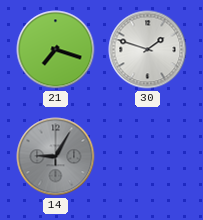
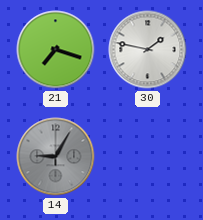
30: 1:48 -> 1:47 (148, 50)
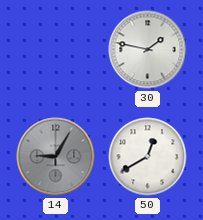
21: 7:18 -> none (56, 50)
50: none -> 12:40 (148, 157)
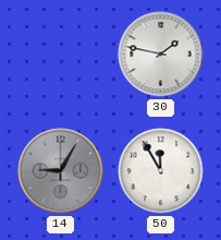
50: 12:40 -> 11:55 (161, 171)
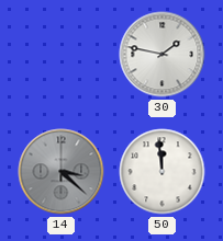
14: 9:05 -> 3:22 (62, 172)
50: 11:55 -> 11:59 (163, 172)
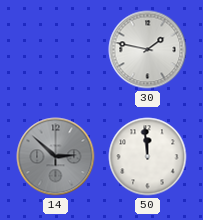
14: 3:22 -> 2:52 (56, 157)
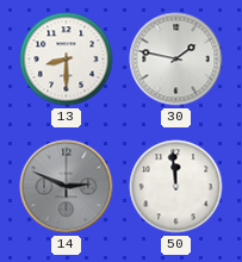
13: none -> 8:30 (67, 60)
14: 2:52 -> 2:49 (67, 187)
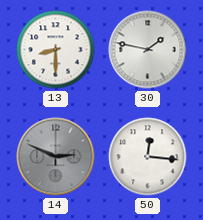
50: 11:59 -> 12:16 (148, 157)
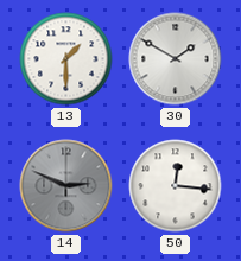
13: 8:30 -> 1:30 (66, 59)
30: 1:47 -> 1:50 (176, 59)
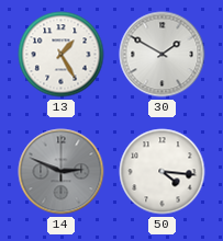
13: 1:30 -> 1:25 (62, 55)
50: 12:16 -> 4:16 (163, 172)
